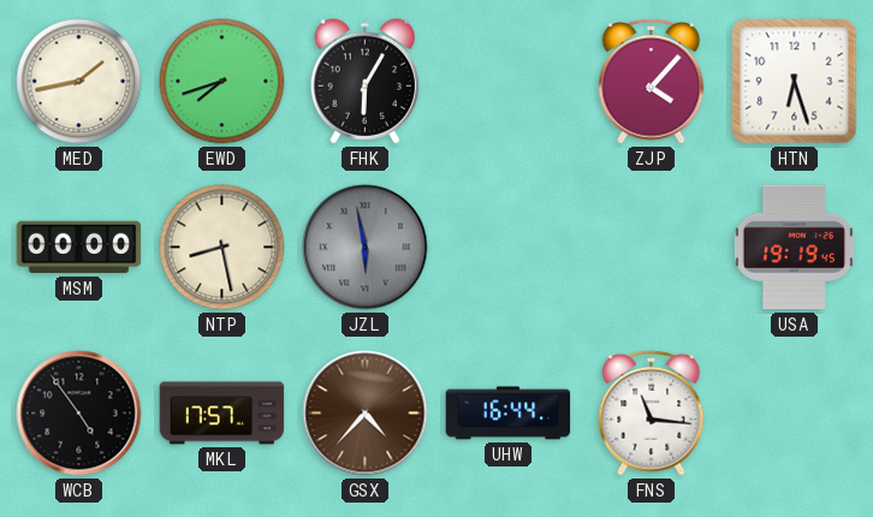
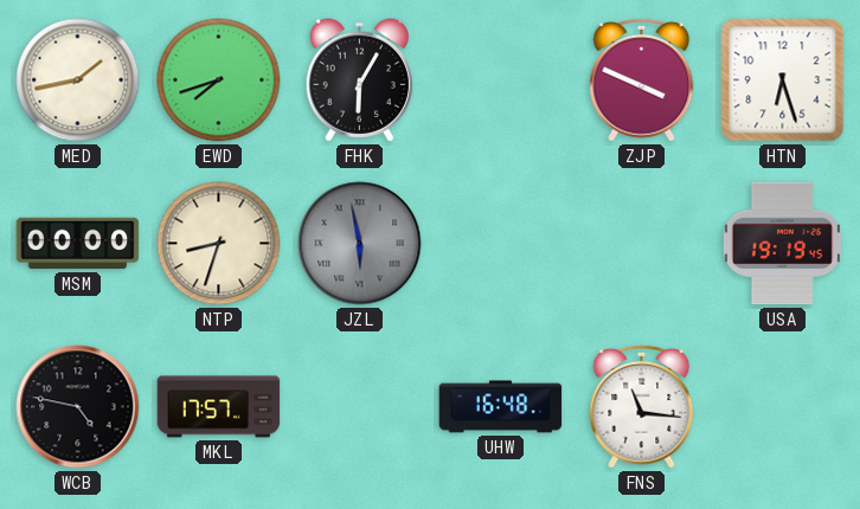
ZJP: 4:07 -> 3:49 (642, 79)
NTP: 8:28 -> 8:33 (219, 244)
WCB: 4:54 -> 4:47 (78, 407)
GSX: 4:37 -> none (366, 414)
UHW: 16:44 -> 16:48 (501, 407)
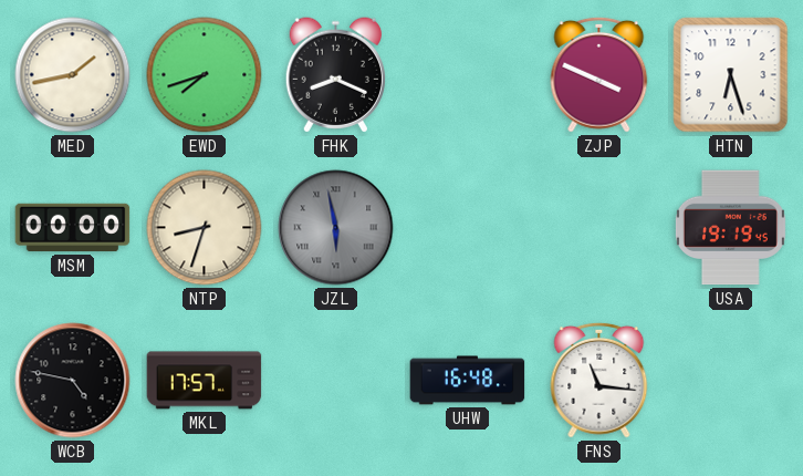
FHK: 6:05 -> 8:19 (335, 75)
